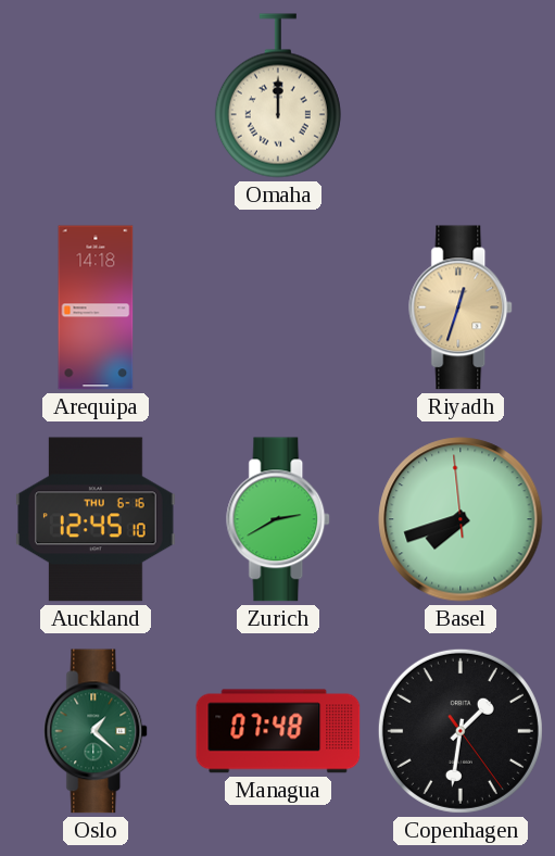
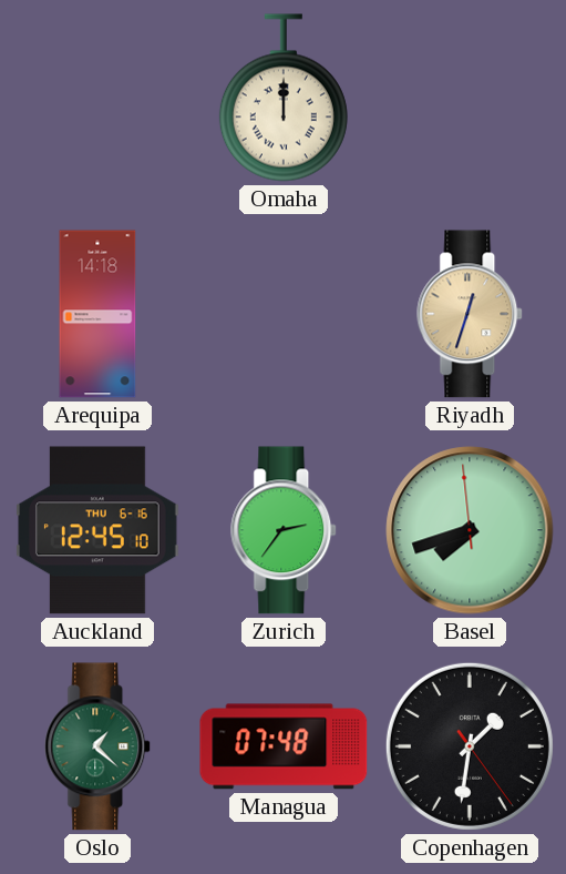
Zurich: 2:40 -> 2:36 (285, 530)
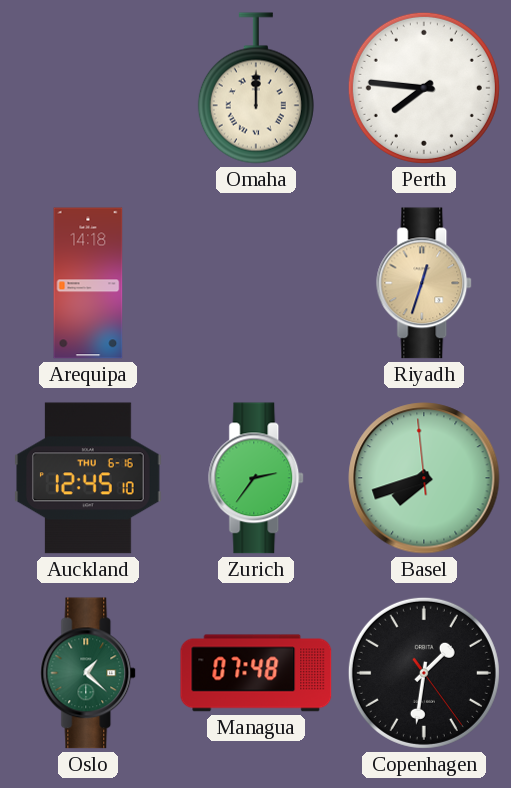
Perth: none -> 7:46 (424, 88)
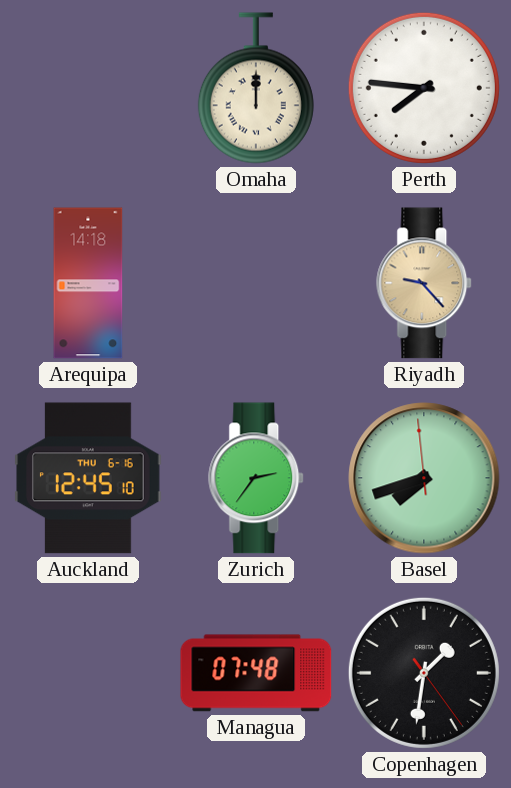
Riyadh: 12:33 -> 9:23 (425, 283)
Oslo: 1:22 -> none (89, 673)
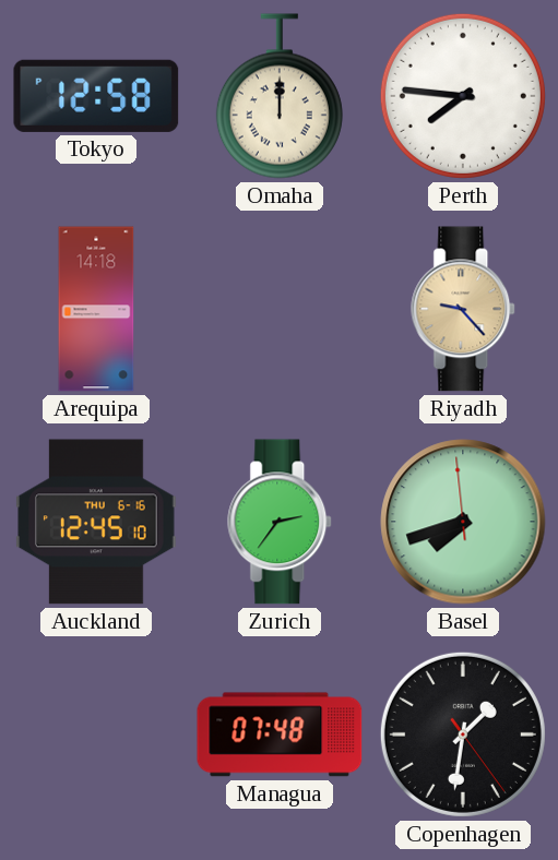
Tokyo: none -> 12:58 (96, 96)
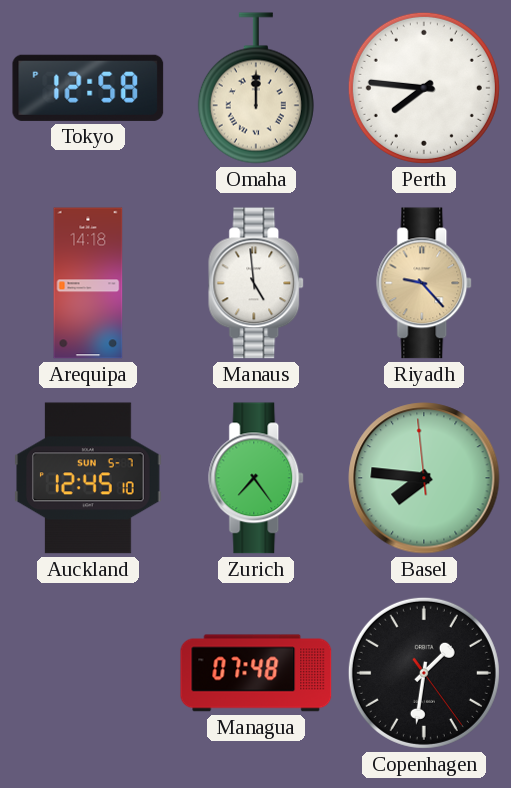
Manaus: none -> 4:59 (257, 283)
Auckland date: THU 6-16 -> SUN 5-7 (88, 478)
Zurich: 2:36 -> 7:24 (257, 478)
Basel: 7:41 -> 7:45 (424, 478)
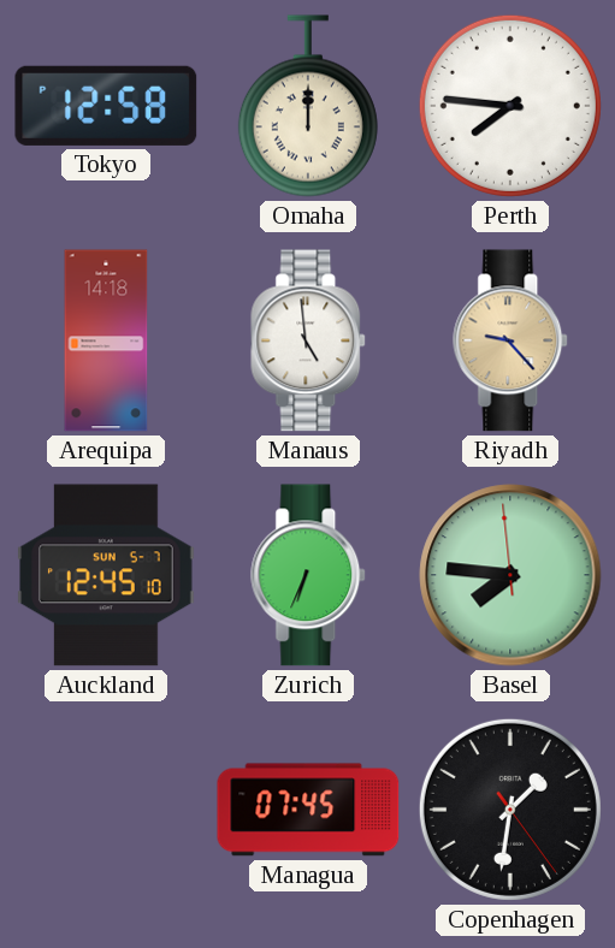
Zurich: 7:24 -> 6:34 (309, 575)
Managua: 07:48 -> 07:45 (308, 810)
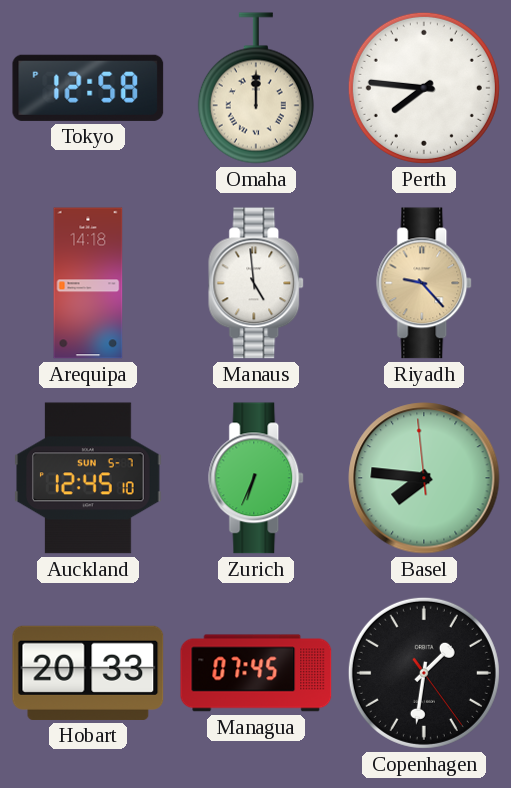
Hobart: none -> 20:33 (88, 673)
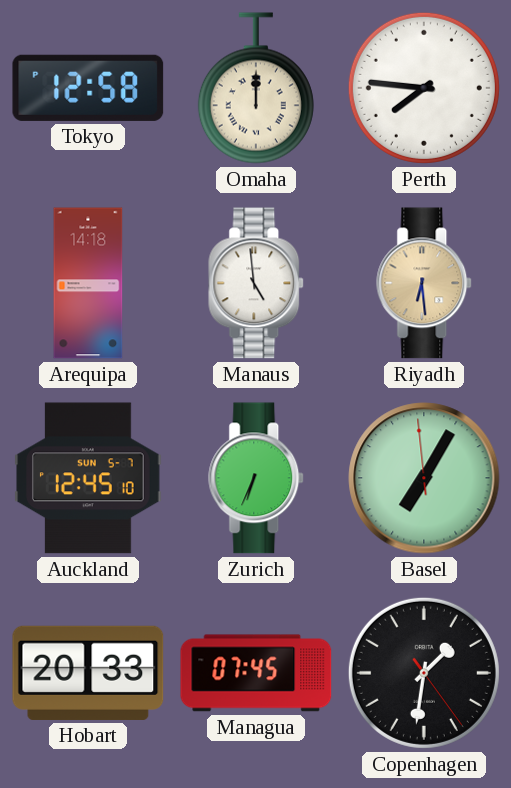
Riyadh: 9:23 -> 6:29 (425, 283)
Basel: 7:45 -> 7:04 (424, 478)
